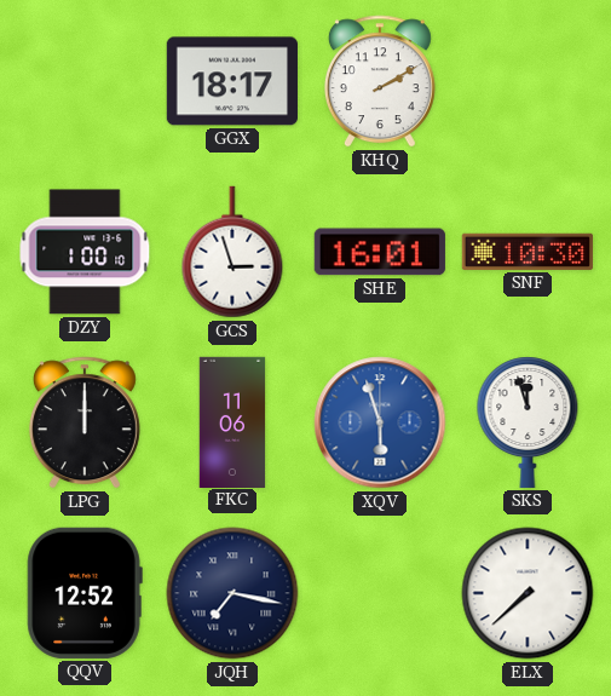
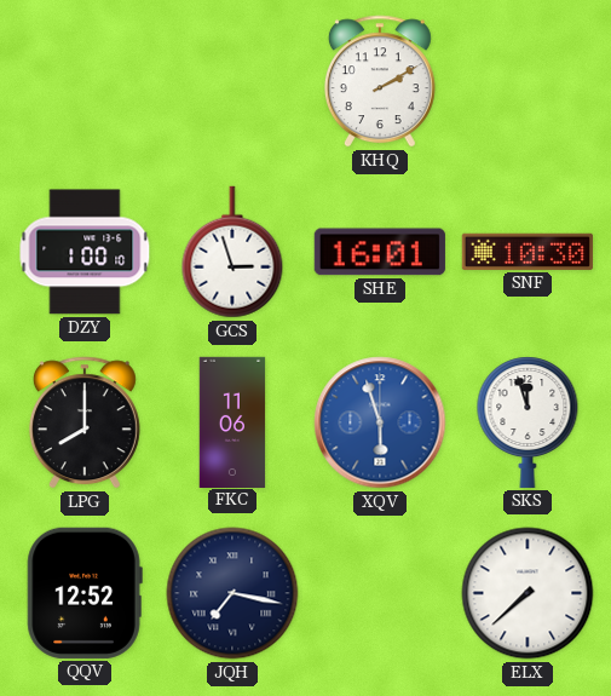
GGX: 18:17 -> none (232, 81)
LPG: 12:00 -> 8:00 (85, 422)
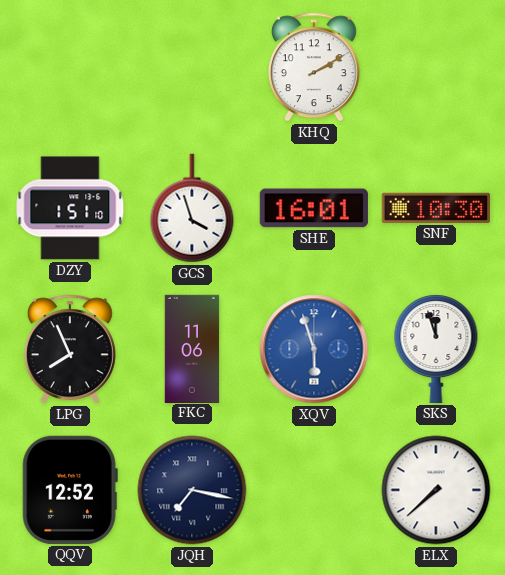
DZY: 1:00 -> 1:51 (70, 208)
GCS: 2:57 -> 3:57 (192, 208)
LPG: 8:00 -> 7:56 (70, 349)
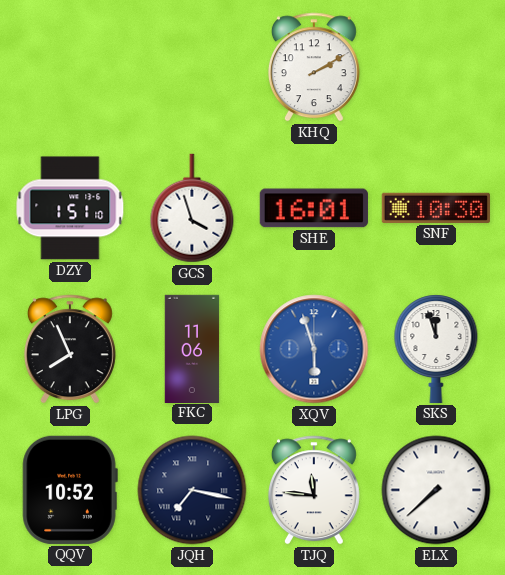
QQV: 12:52 -> 10:52 (70, 490)
TJQ: none -> 11:46 (314, 490)
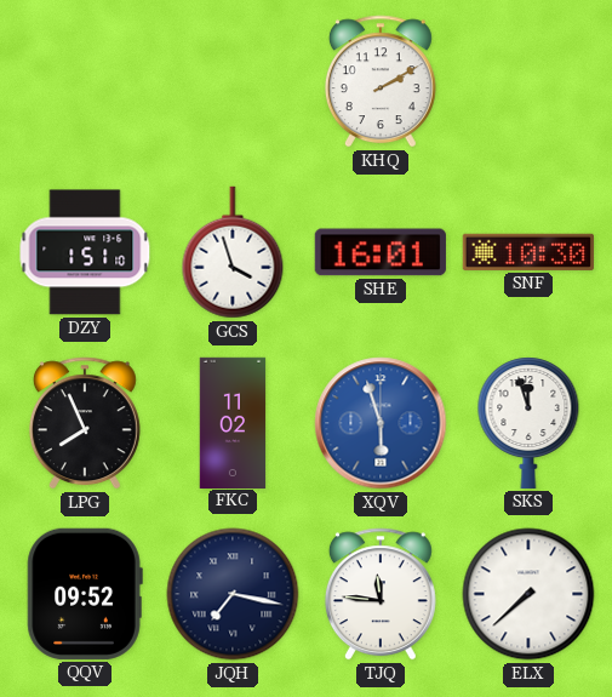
FKC: 11:06 -> 11:02 (233, 422)
QQV: 10:52 -> 09:52 (85, 594)
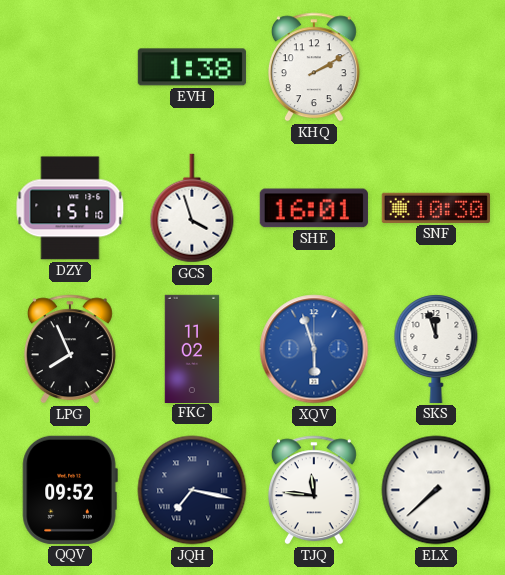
EVH: none -> 1:38 (192, 67)
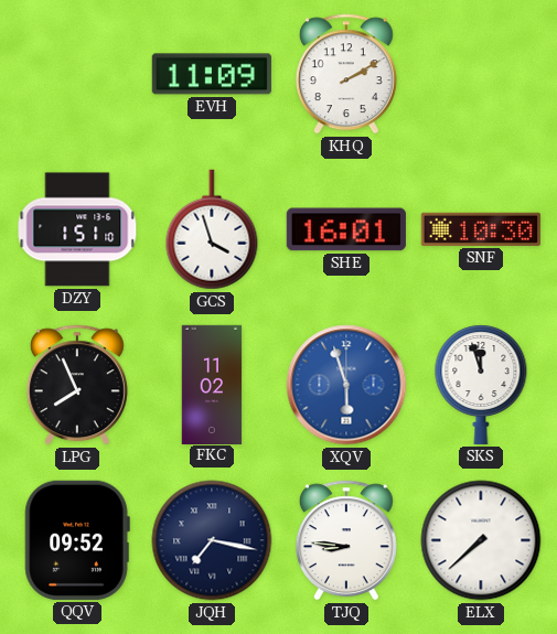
EVH: 1:38 -> 11:09 (212, 74)
TJQ: 11:46 -> 8:46 (346, 540)
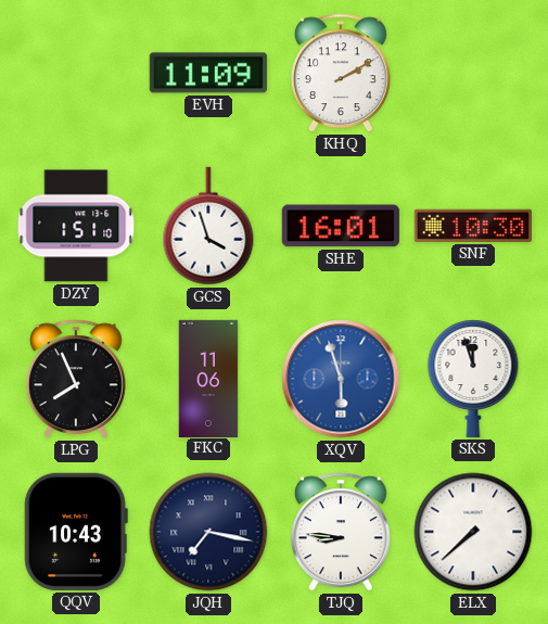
FKC: 11:02 -> 11:06 (208, 378)
QQV: 09:52 -> 10:43 (76, 532)
